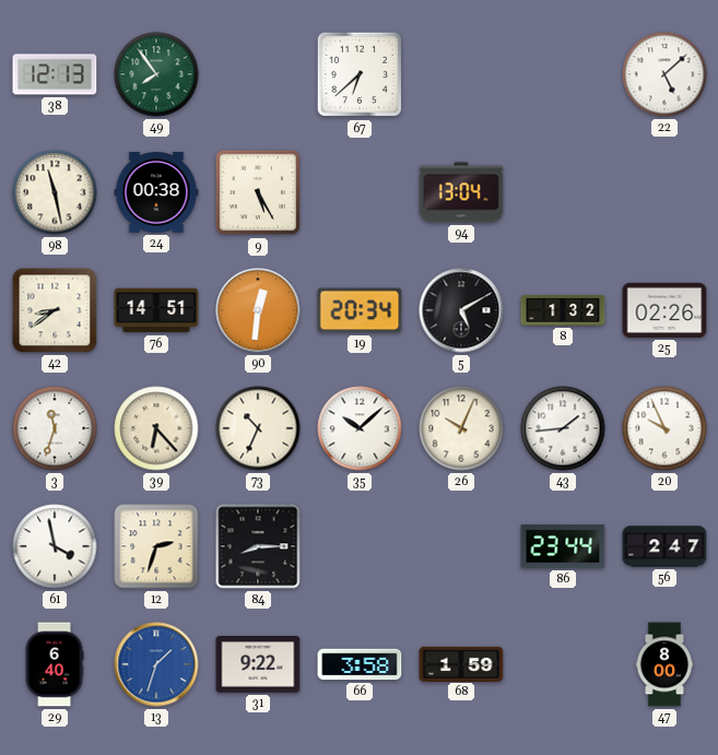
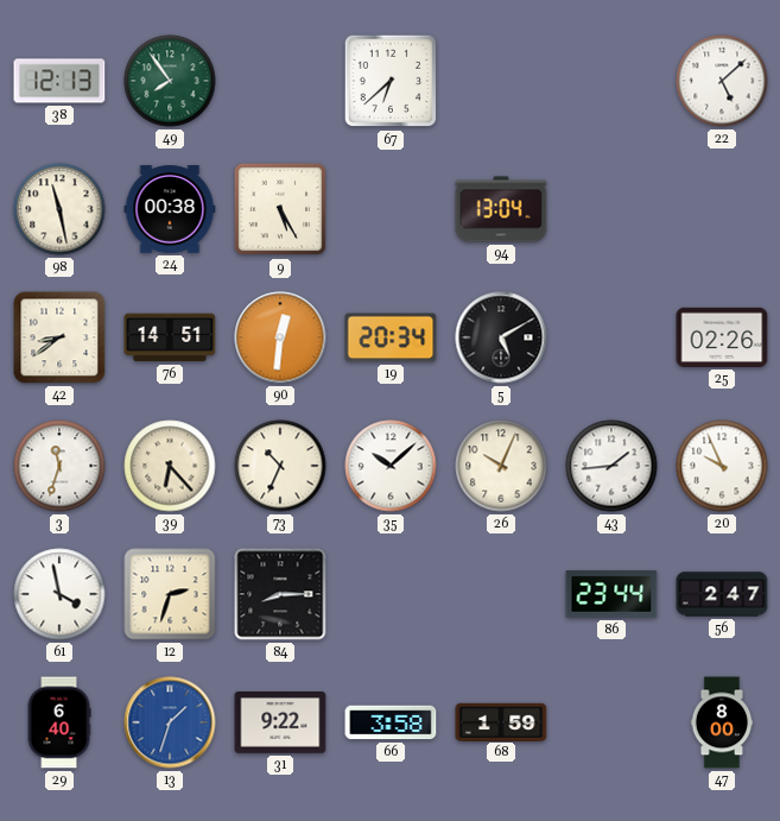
8: 1:32 -> none (563, 311)
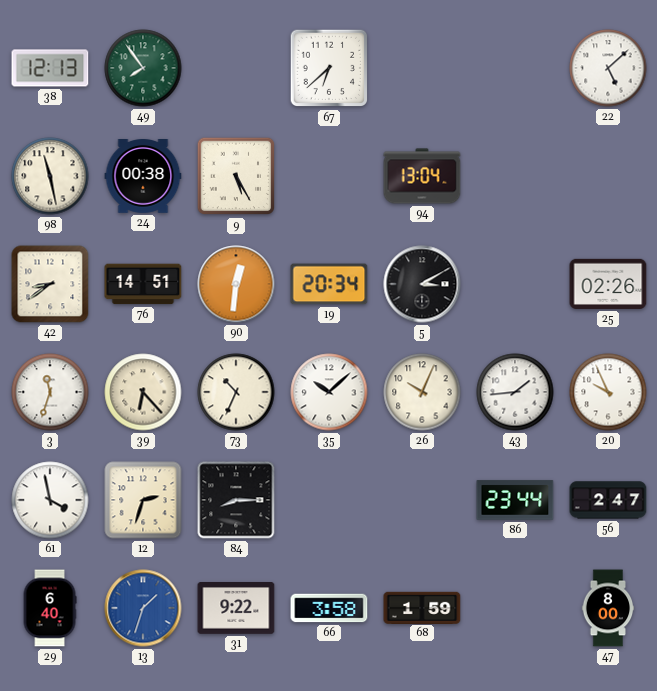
5: 5:10 -> 3:10 (422, 284)
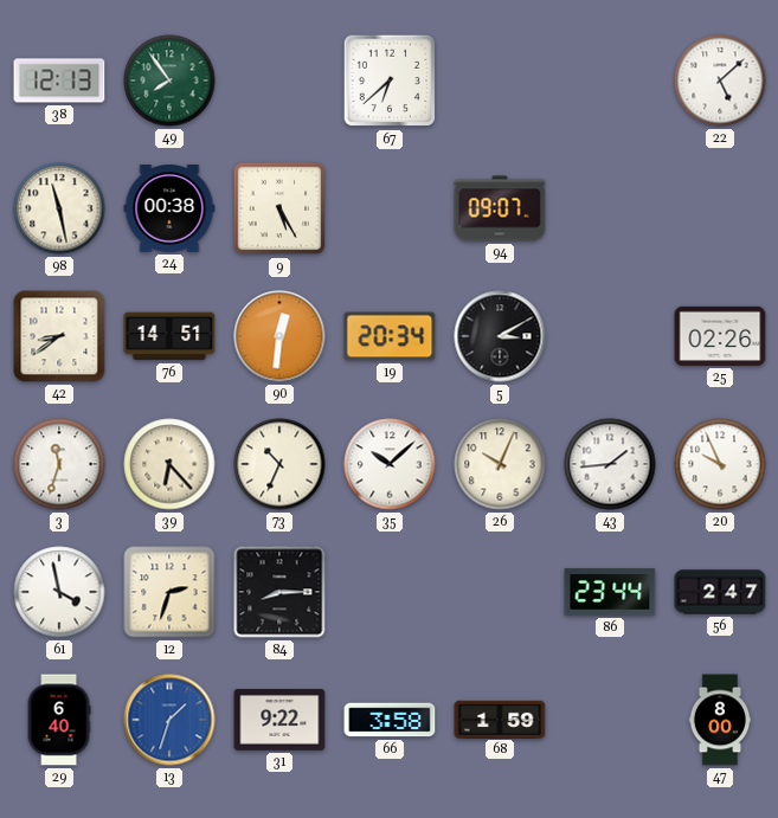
94: 13:04 -> 09:07 (500, 208)
